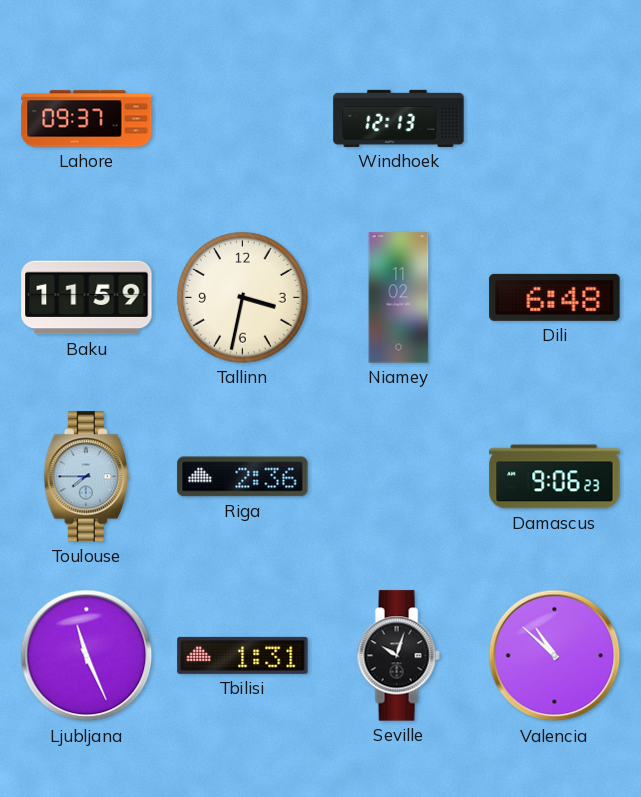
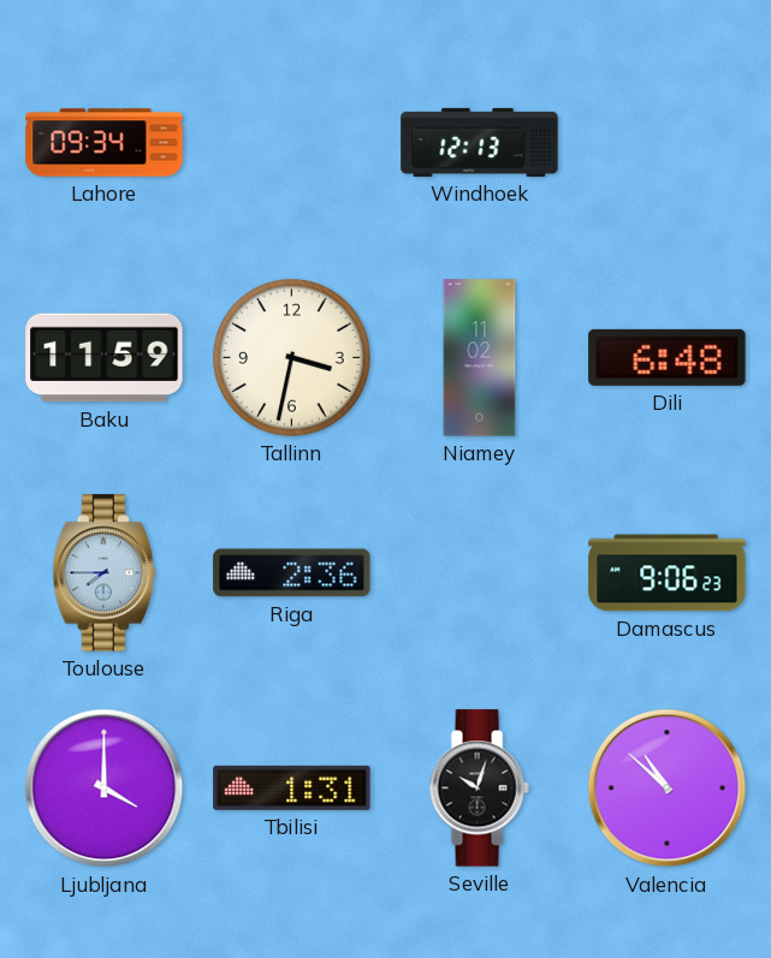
Lahore: 09:37 -> 09:34 (105, 143)
Ljubljana: 11:26 -> 4:00 (105, 789)
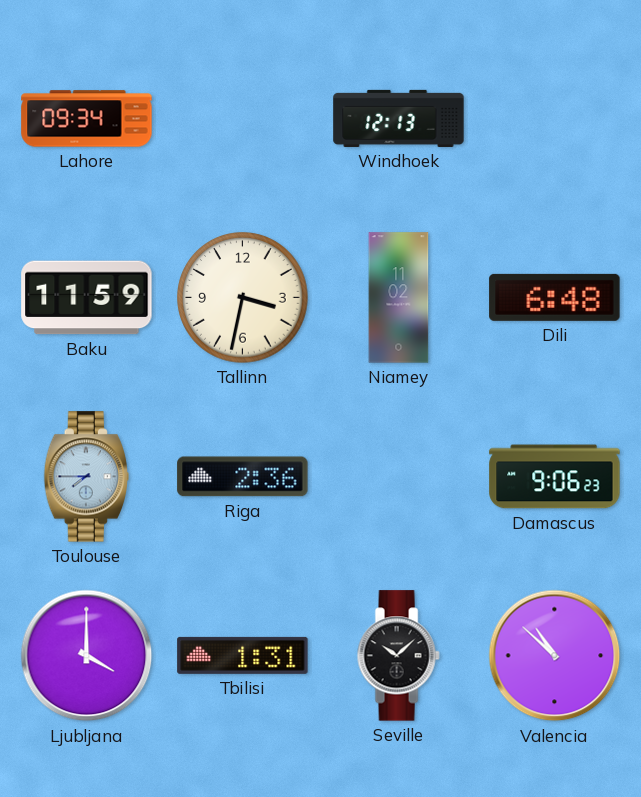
Seville: 10:03 -> 10:08 (398, 656)
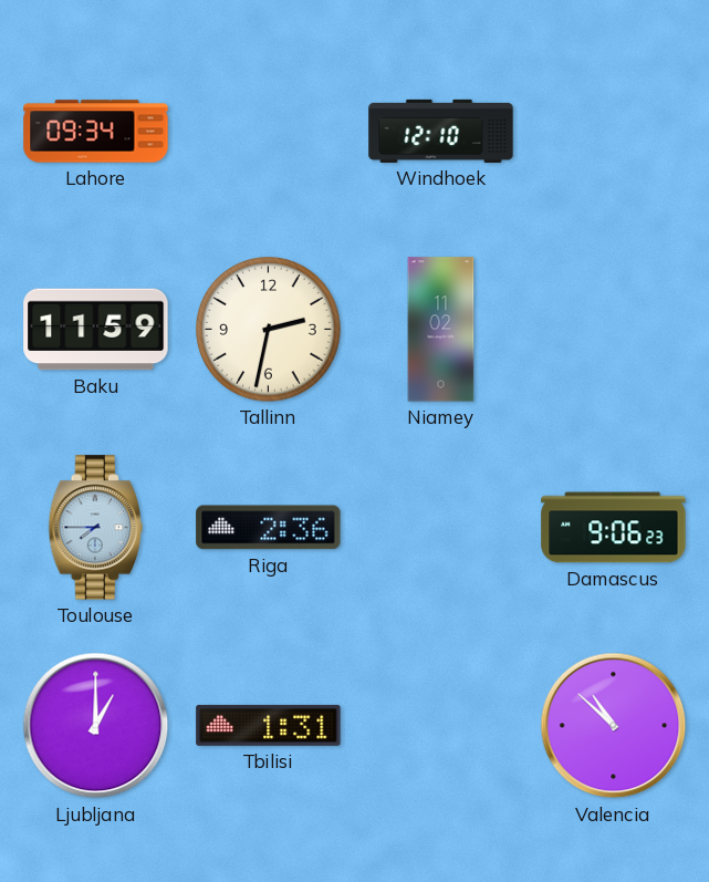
Windhoek: 12:13 -> 12:10 (441, 131)
Tallinn: 3:32 -> 2:32 (269, 330)
Dili: 6:48 -> none (555, 297)
Ljubljana: 4:00 -> 1:00 (96, 726)
Seville: 10:08 -> none (398, 656)
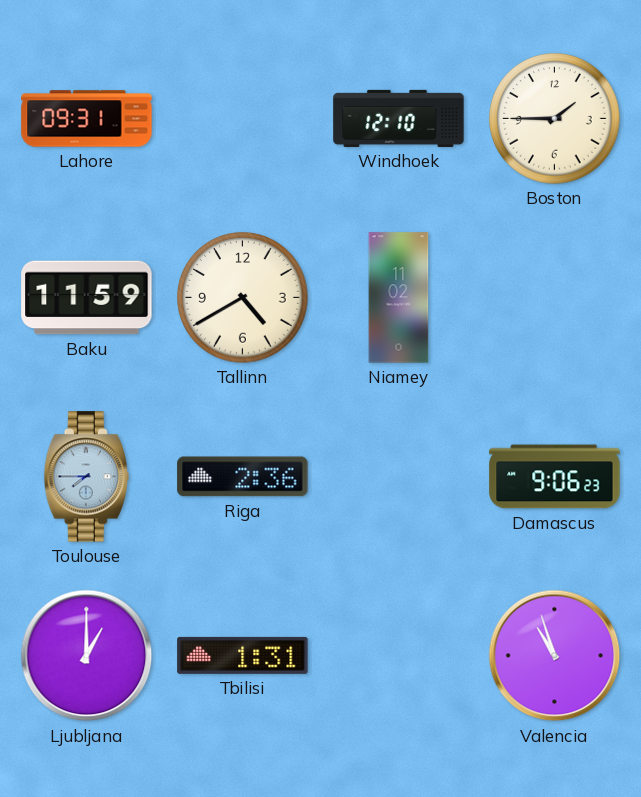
Lahore: 09:34 -> 09:31 (87, 119)
Boston: none -> 1:45 (555, 119)
Tallinn: 2:32 -> 4:40 (243, 298)
Valencia: 10:52 -> 10:57 (555, 656)
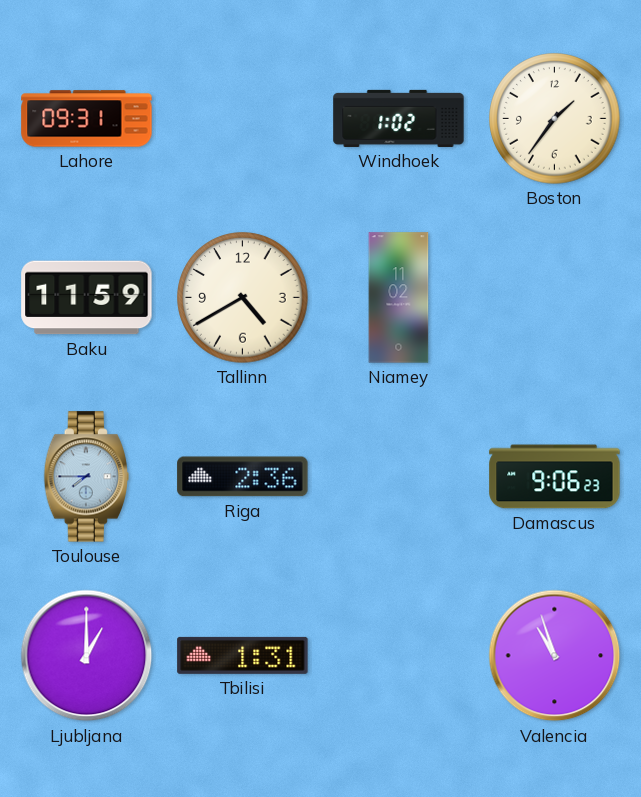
Windhoek: 12:10 -> 1:02 (399, 118)
Boston: 1:45 -> 1:36 (555, 119)
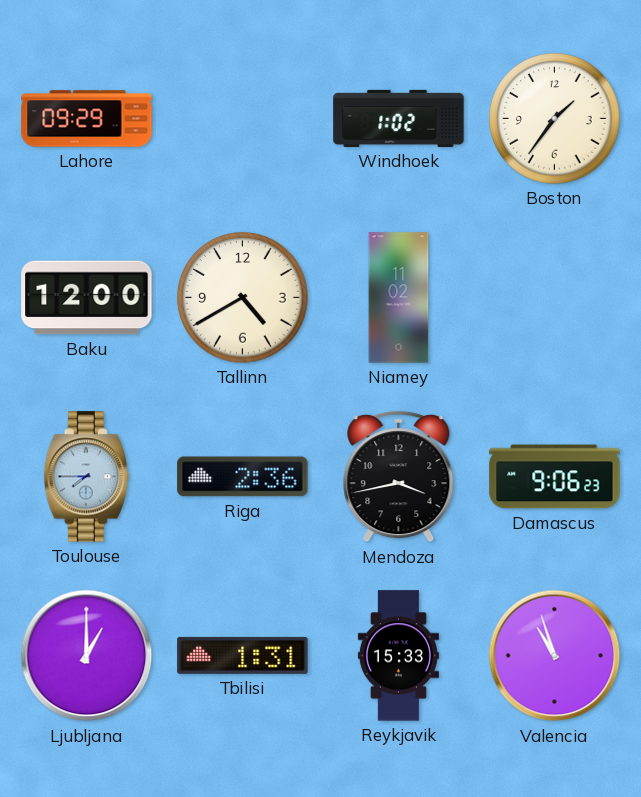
Lahore: 09:31 -> 09:29 (87, 119)
Baku: 11:59 -> 12:00 (87, 298)
Mendoza: none -> 3:43 (399, 477)
Reykjavik: none -> 15:33 (398, 656)
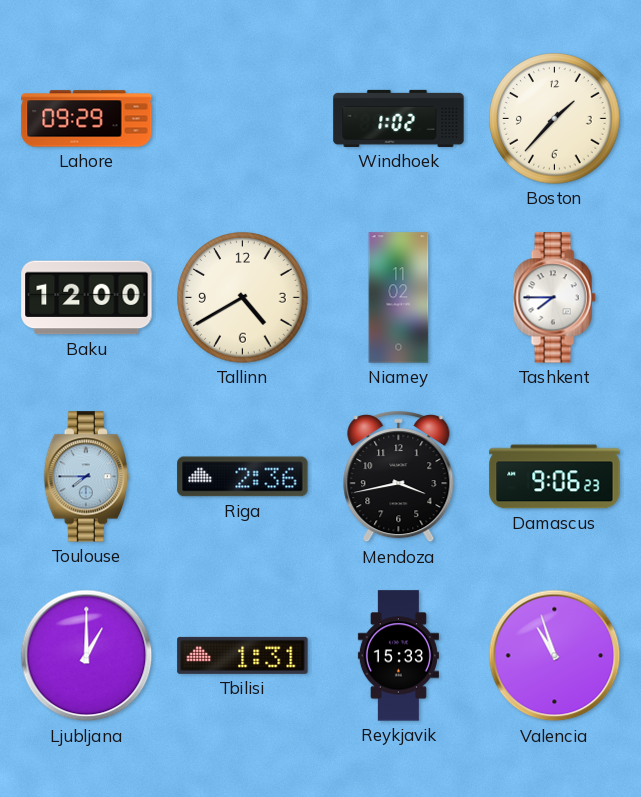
Boston: 1:36 -> 1:37 (555, 119)
Tashkent: none -> 7:45 (554, 298)
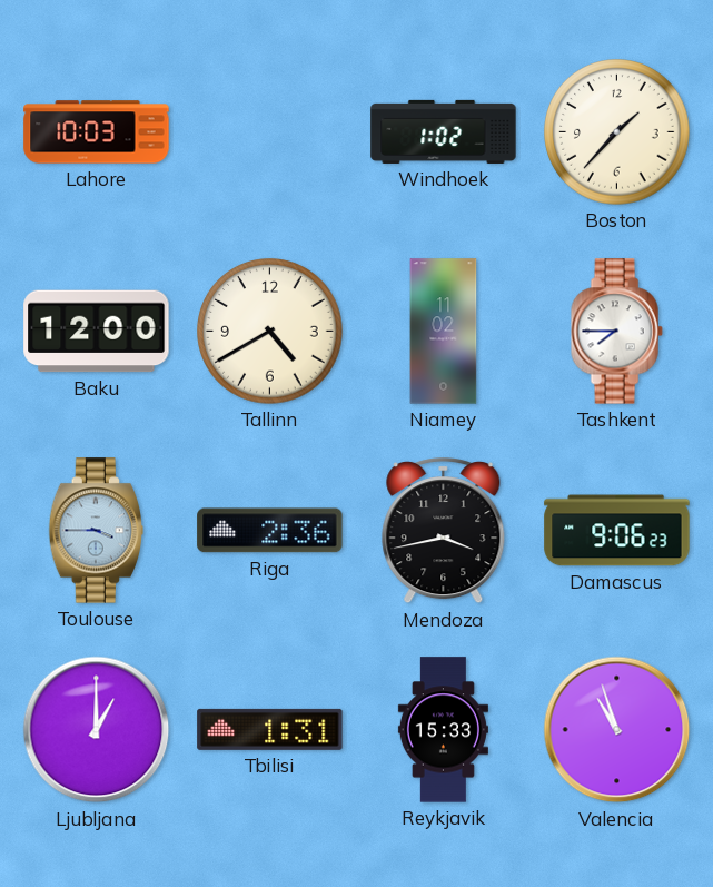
Lahore: 09:29 -> 10:03 (97, 132)
Toulouse: 7:45 -> 3:45 (97, 531)
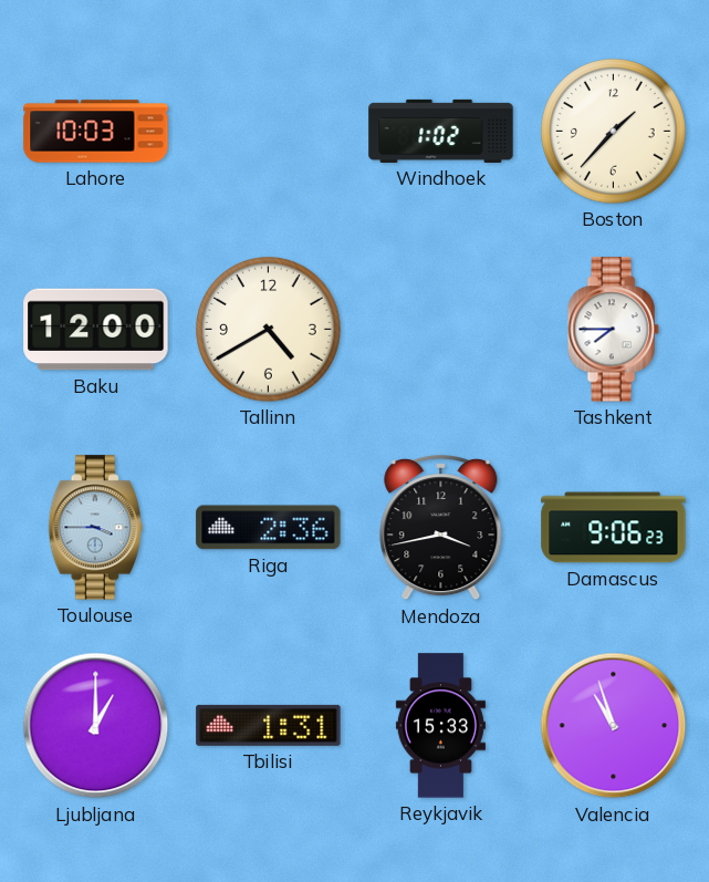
Niamey: 11:02 -> none (444, 332)
